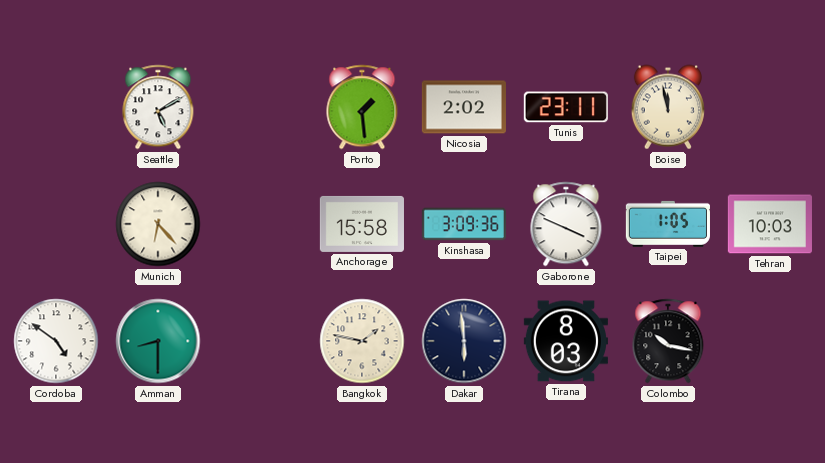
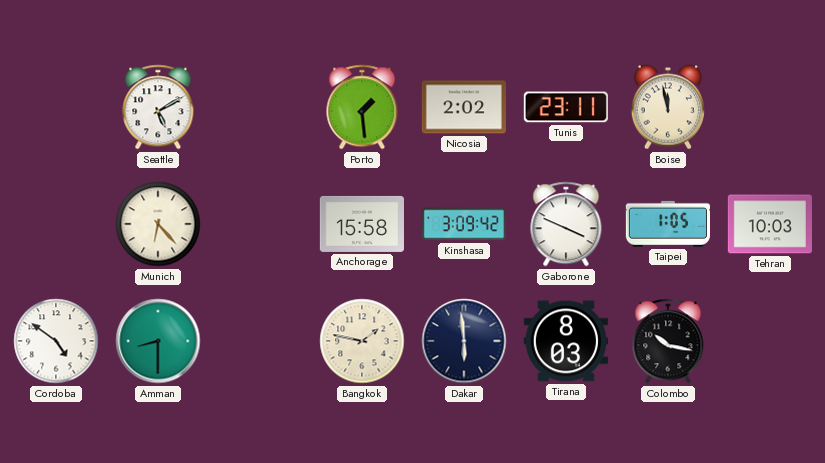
Kinshasa: 3:09:36 -> 3:09:42 (463, 224)
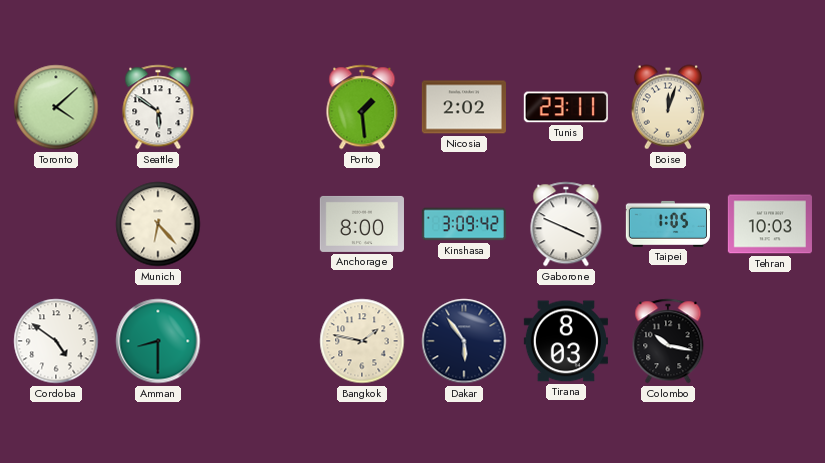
Toronto: none -> 4:08 (56, 107)
Seattle: 5:10 -> 5:51 (158, 107)
Boise: 11:58 -> 12:03 (668, 107)
Anchorage: 15:58 -> 8:00 (362, 224)
Dakar: 5:59 -> 5:54 (464, 341)
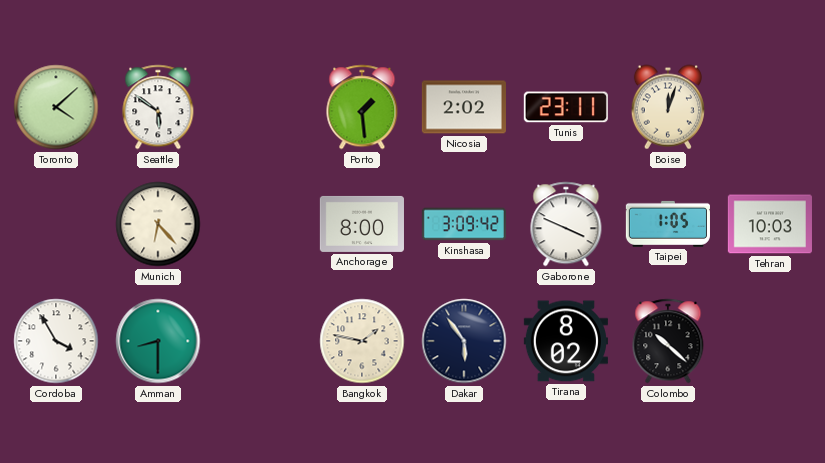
Cordoba: 4:51 -> 3:55 (56, 341)
Tirana: 8:03 -> 8:02 (566, 341)
Colombo: 10:17 -> 10:22 (668, 341)
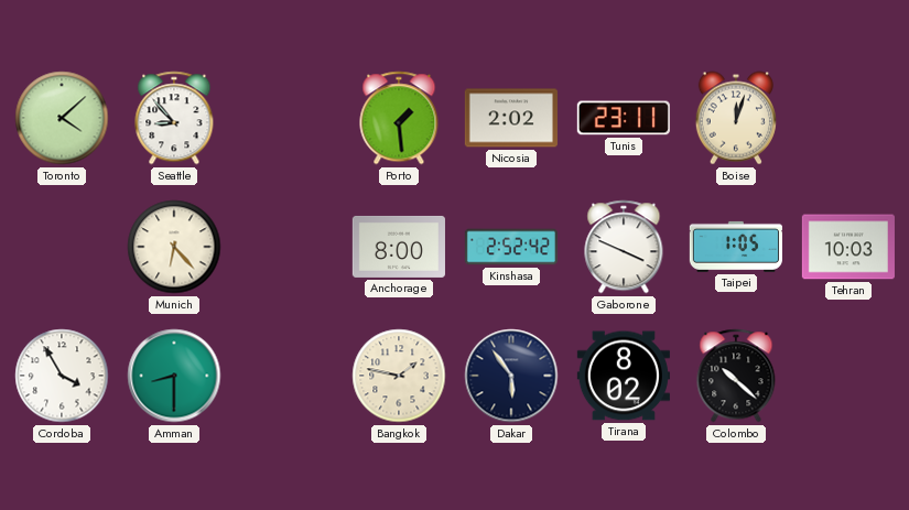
Seattle: 5:51 -> 8:53 (174, 118)
Kinshasa: 3:09 -> 2:52 (510, 247)
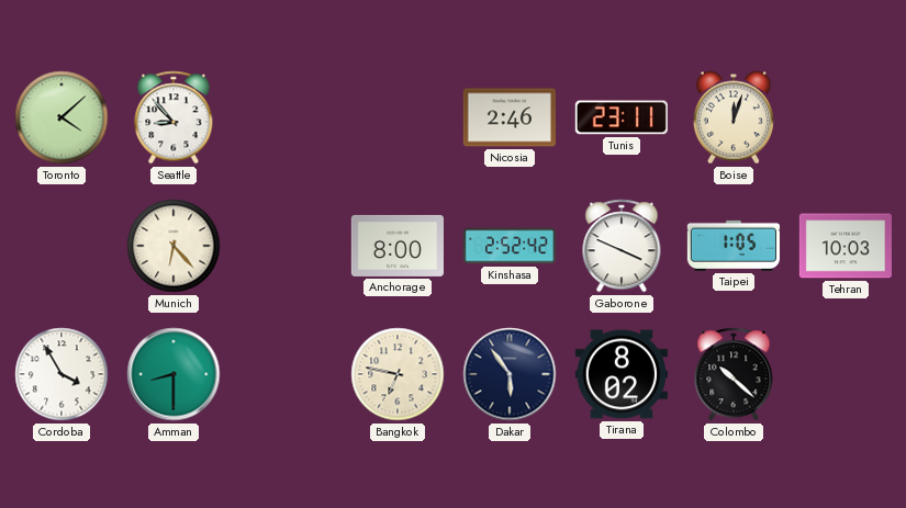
Porto: 1:29 -> none (399, 118)
Nicosia: 2:02 -> 2:46 (510, 117)
Bangkok: 1:47 -> 6:47 (398, 374)
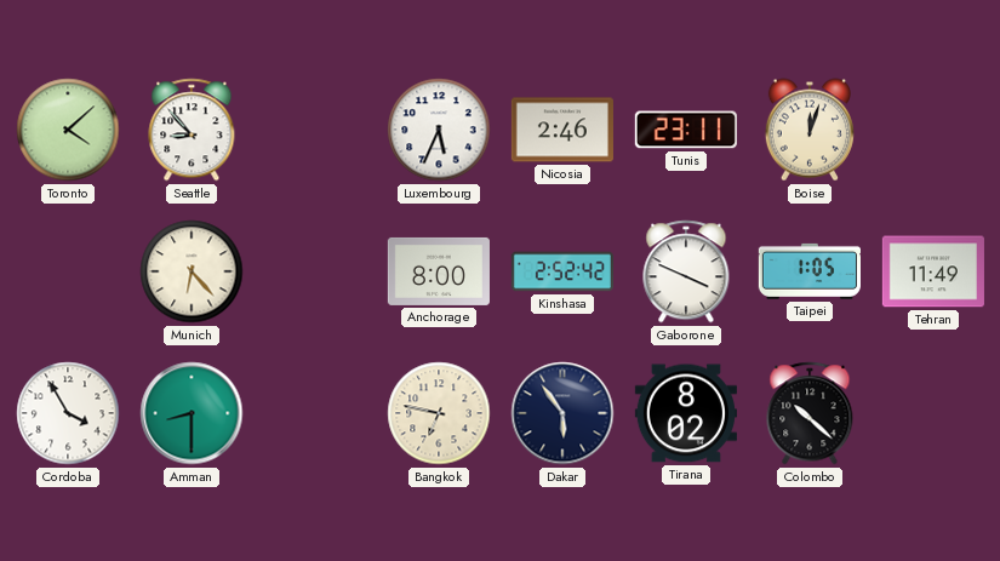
Luxembourg: none -> 5:34 (439, 130)
Tehran: 10:03 -> 11:49 (933, 271)
